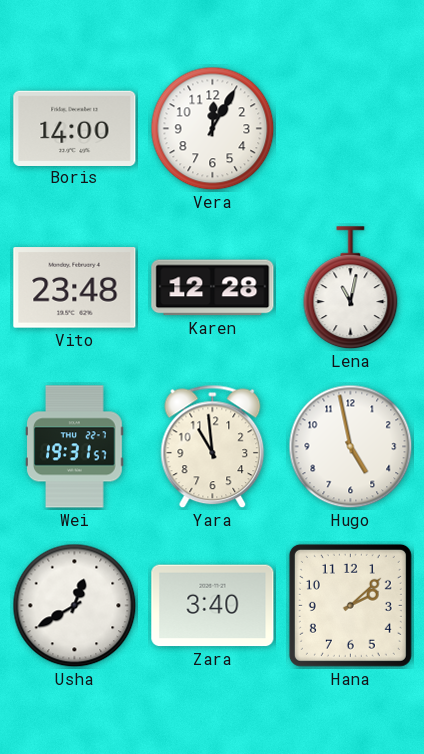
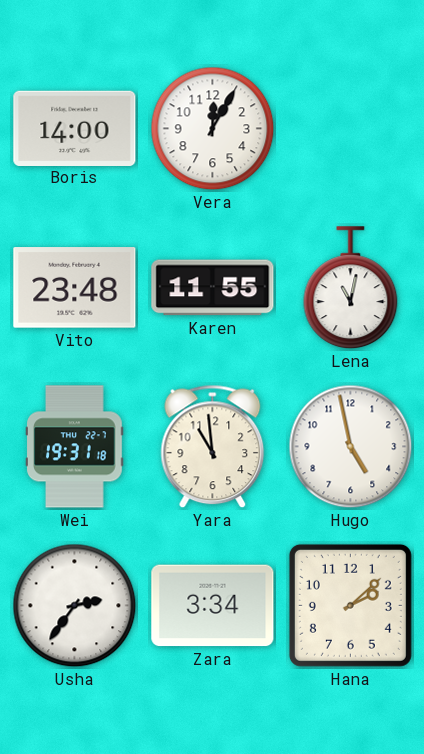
Karen: 12:28 -> 11:55 (213, 288)
Wei: 19:31:57 -> 19:31:18 (75, 447)
Usha: 12:40 -> 2:36 (75, 606)
Zara: 3:40 -> 3:34 (213, 606)
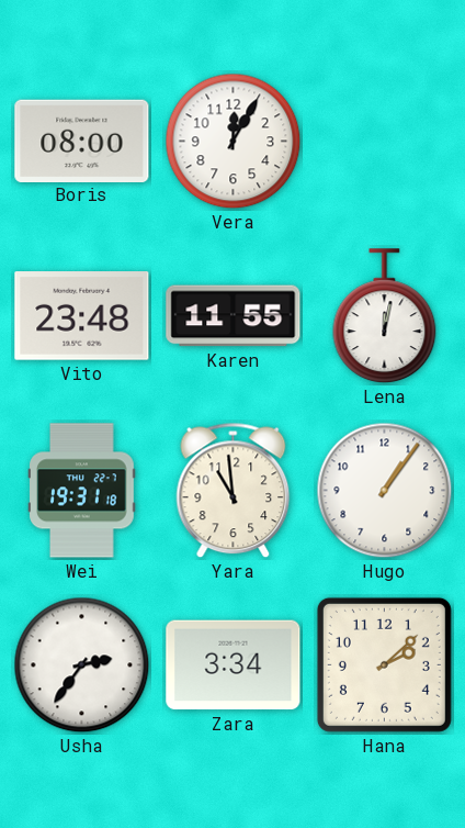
Boris: 14:00 -> 08:00 (82, 141)
Lena: 11:02 -> 12:02 (385, 316)
Hugo: 4:58 -> 1:06 (385, 491)
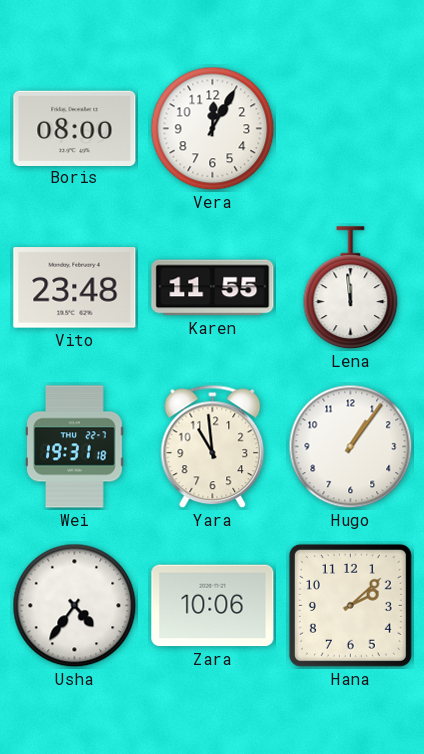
Lena: 12:02 -> 11:59 (351, 288)
Usha: 2:36 -> 4:36 (75, 606)
Zara: 3:34 -> 10:06 (213, 606)
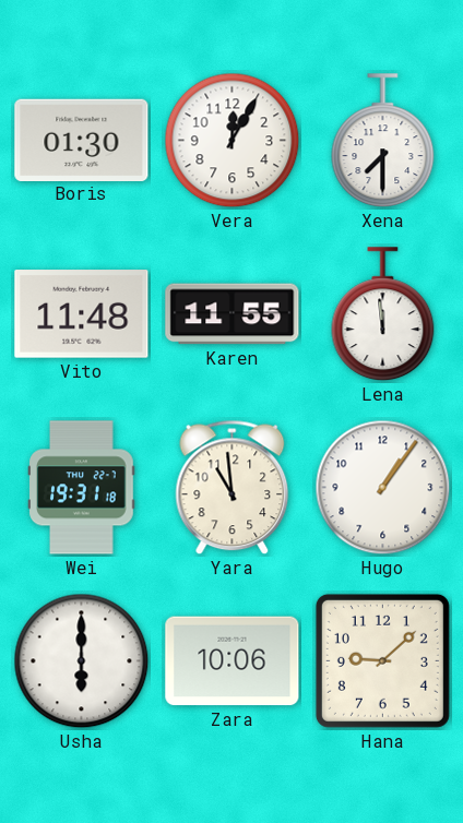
Boris: 08:00 -> 01:30 (82, 140)
Xena: none -> 7:30 (383, 141)
Vito: 23:48 -> 11:48 (82, 314)
Usha: 4:36 -> 6:00 (82, 661)
Hana: 2:08 -> 9:08 (382, 660)
